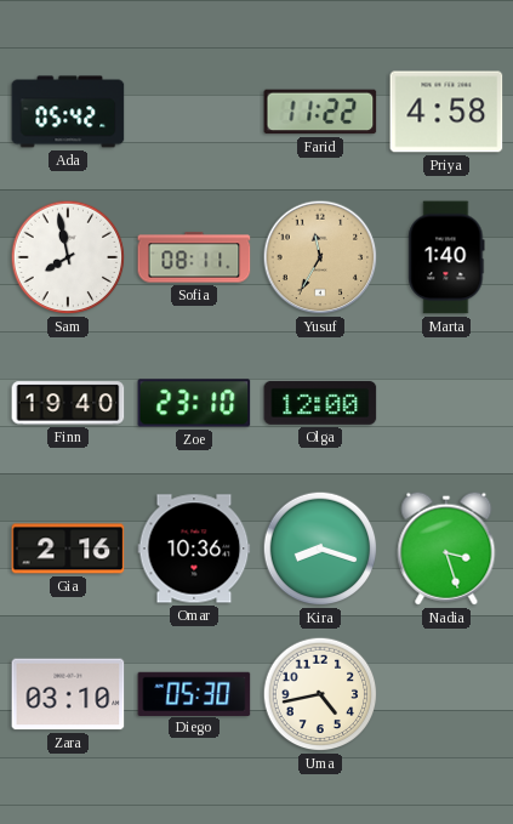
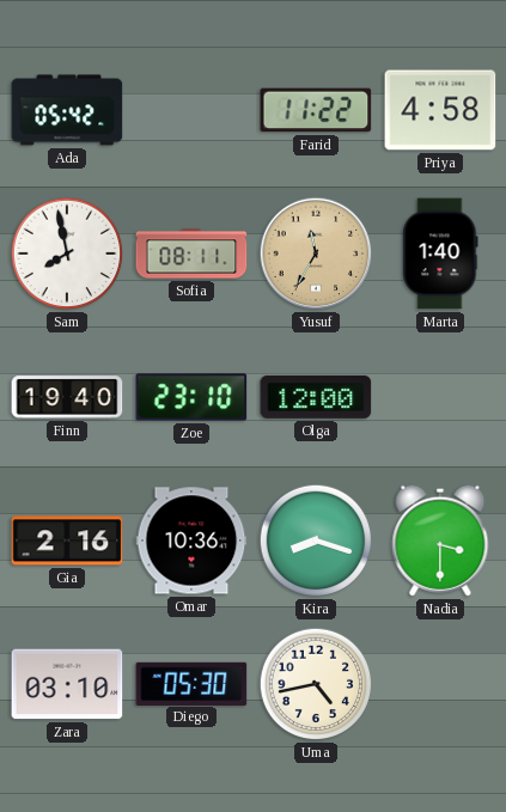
Nadia: 3:27 -> 3:30 (440, 541)
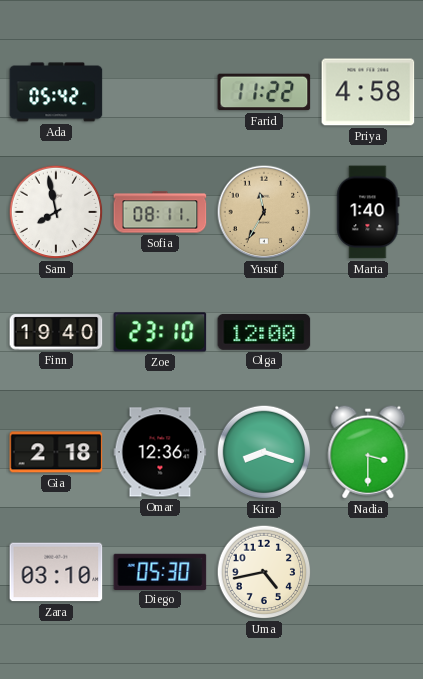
Gia: 2:16 -> 2:18 (56, 452)
Omar: 10:36 -> 12:36 (160, 452)
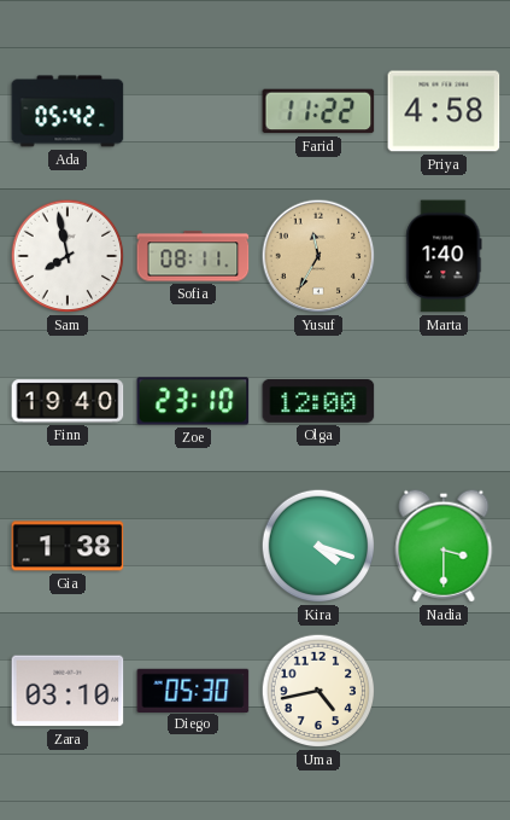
Gia: 2:18 -> 1:38 (68, 546)
Omar: 12:36 -> none (160, 452)
Kira: 8:18 -> 4:18 (318, 546)
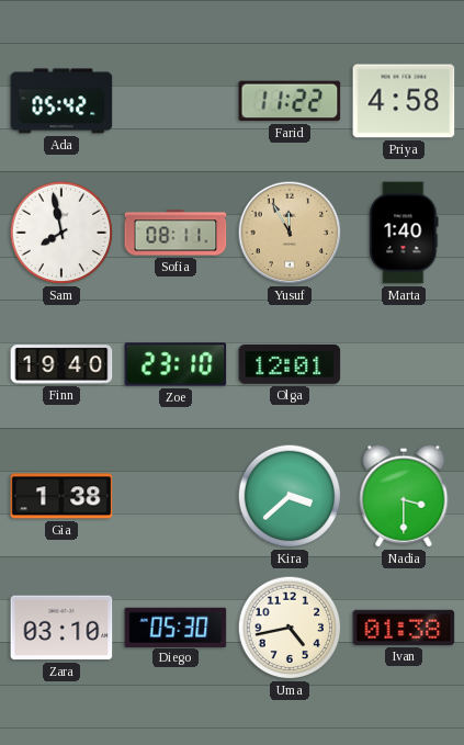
Yusuf: 11:35 -> 11:55 (290, 233)
Olga: 12:00 -> 12:01 (290, 364)
Kira: 4:18 -> 3:38 (290, 496)
Ivan: none -> 01:38 (404, 628)
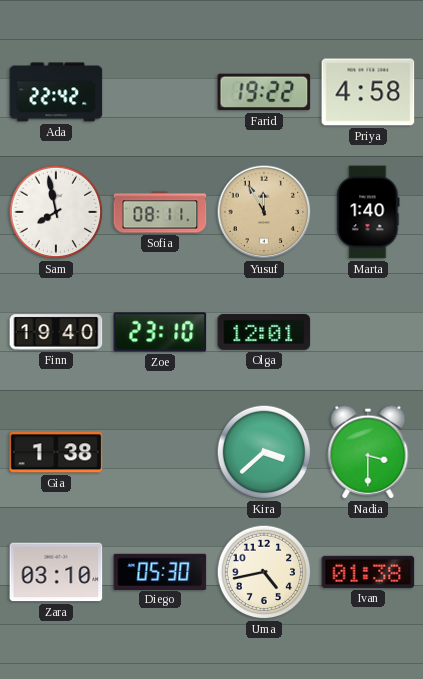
Ada: 05:42 -> 22:42 (56, 92)
Farid: 11:22 -> 19:22 (264, 92)
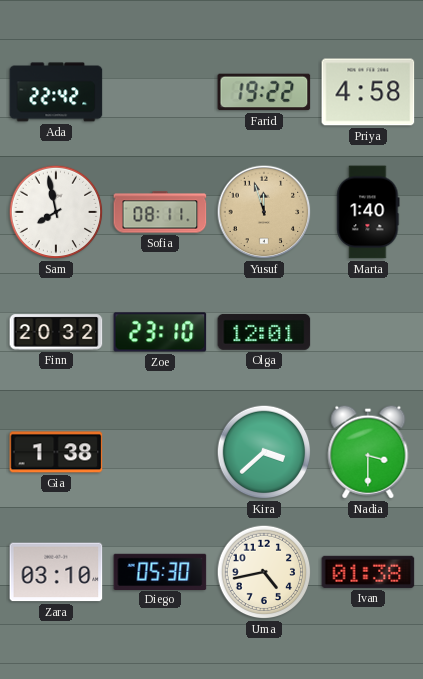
Yusuf: 11:55 -> 11:57 (264, 212)
Finn: 19:40 -> 20:32 (56, 332)
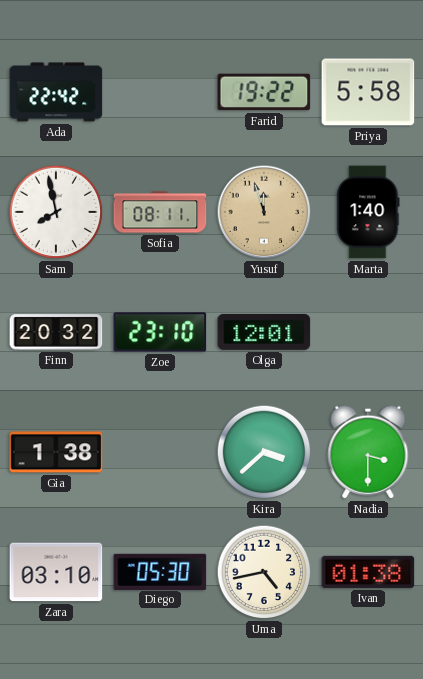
Priya: 4:58 -> 5:58 (368, 92)
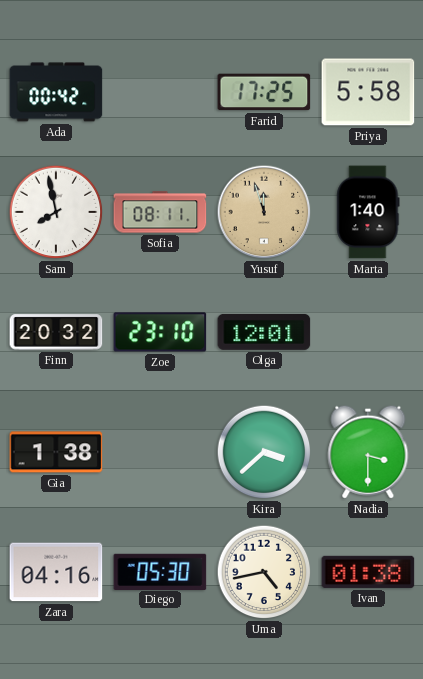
Ada: 22:42 -> 00:42 (56, 92)
Farid: 19:22 -> 17:25 (264, 92)
Zara: 03:10 -> 04:16 (56, 572)
